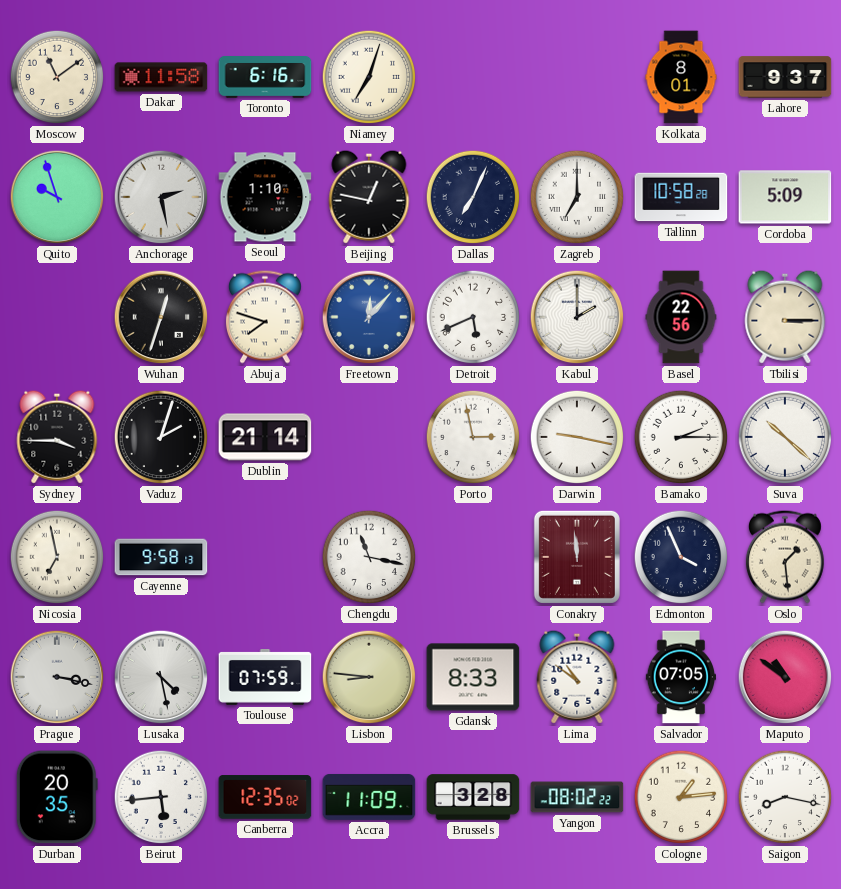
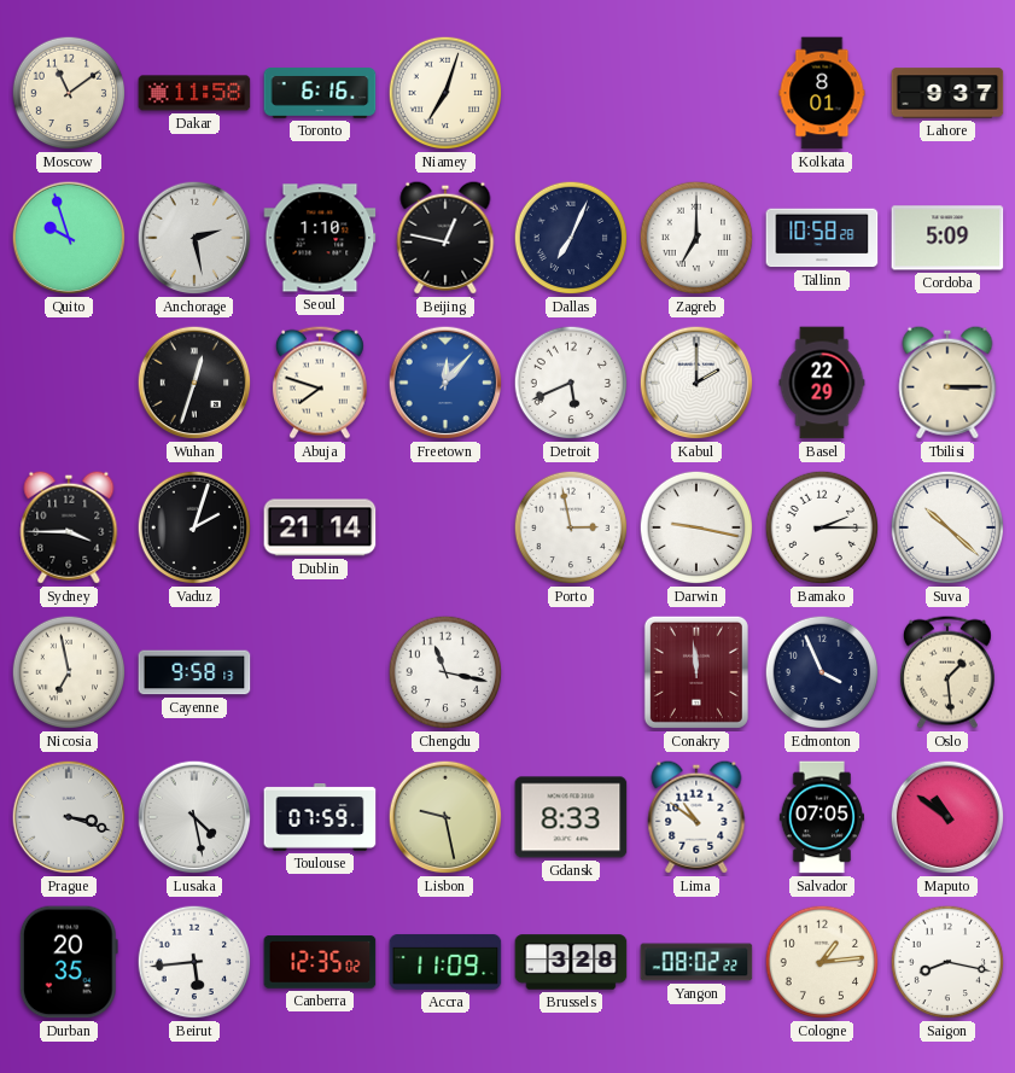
Basel: 22:56 -> 22:29 (822, 383)
Prague: 3:17 -> 3:18 (69, 817)
Lisbon: 8:46 -> 9:28 (445, 817)
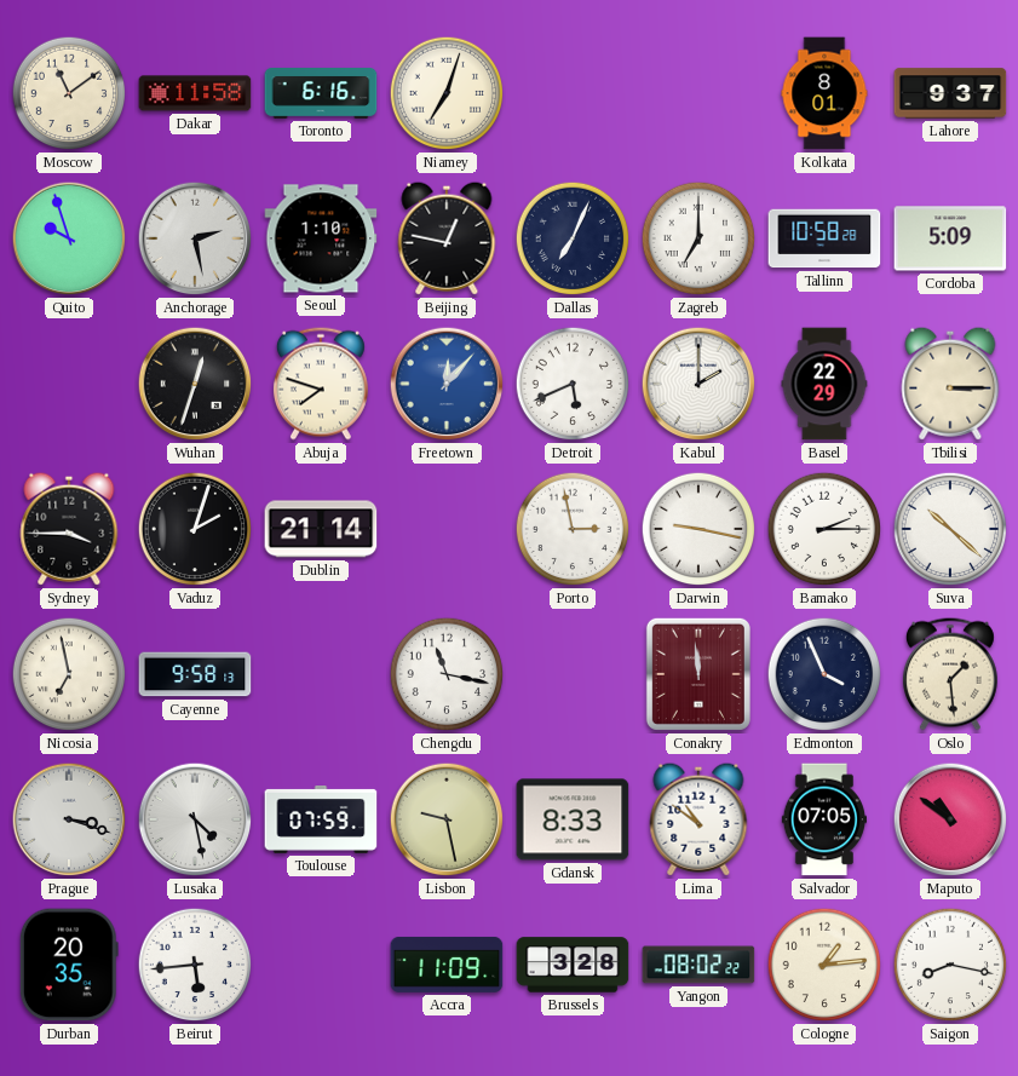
Canberra: 12:35 -> none (320, 962)
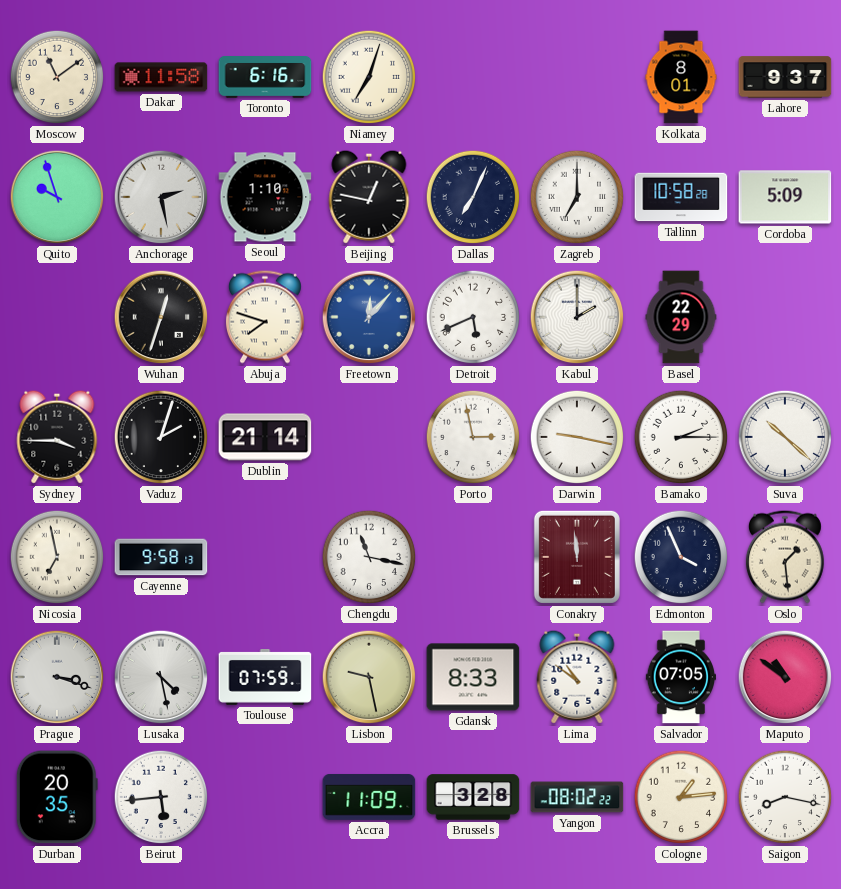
Tbilisi: 3:15 -> none (950, 384)
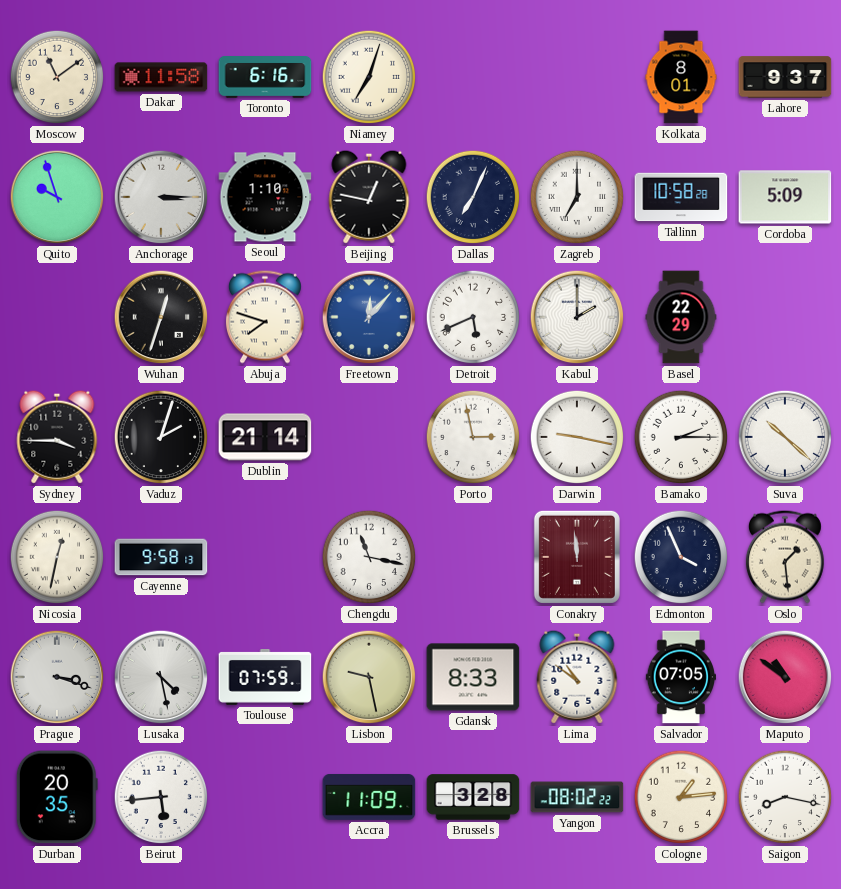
Anchorage: 2:28 -> 3:15 (161, 197)
Nicosia: 6:58 -> 12:32 (57, 557)
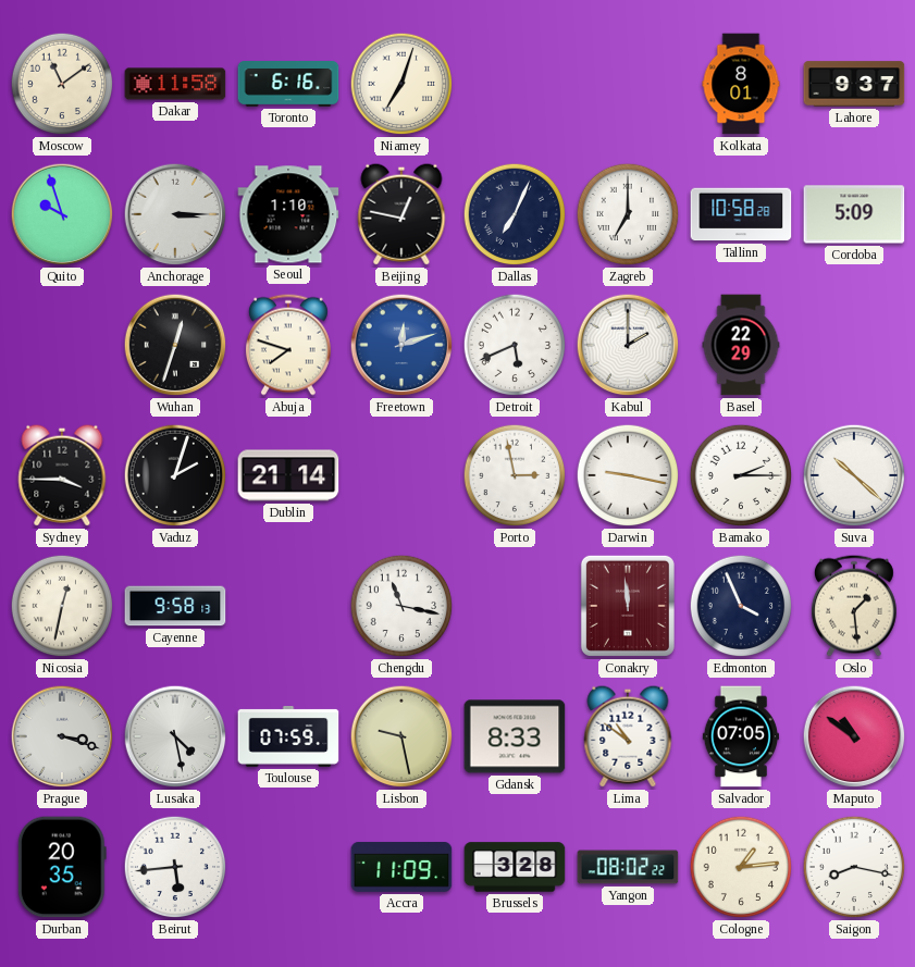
Freetown: 12:07 -> 12:12 (401, 345)
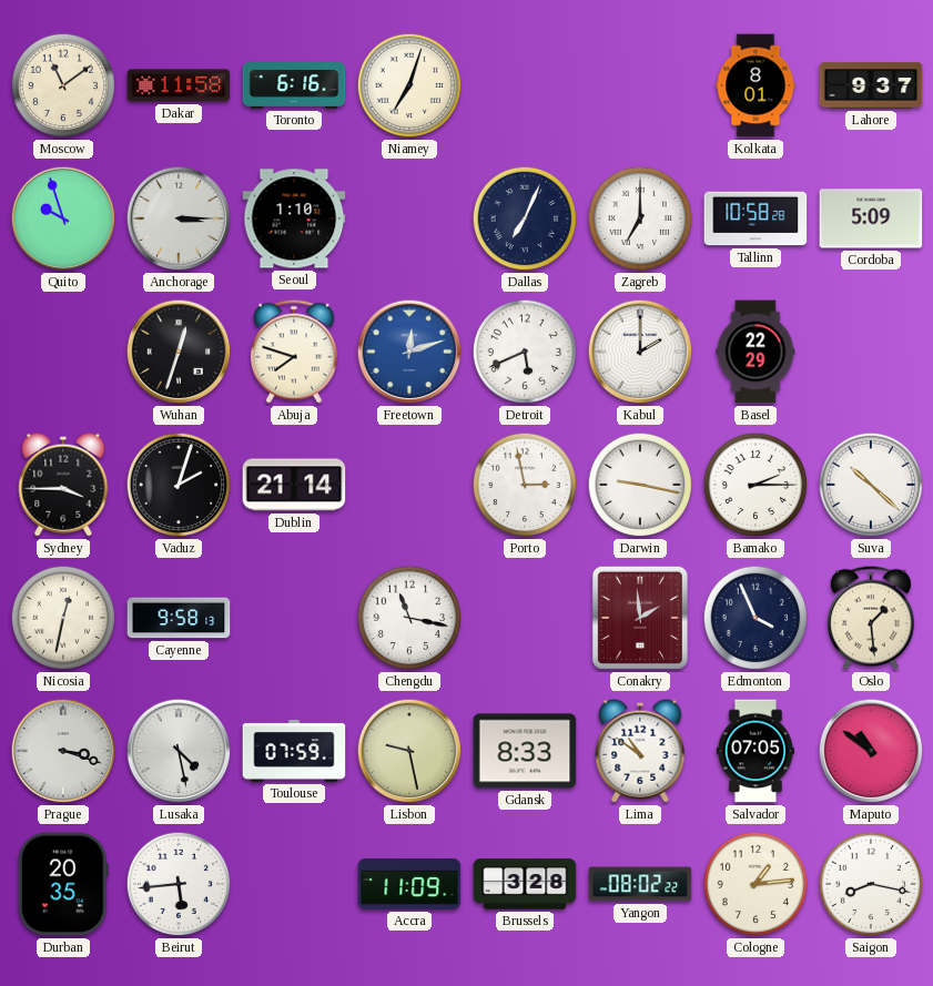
Beijing: 12:47 -> none (401, 214)
Conakry: 11:59 -> 1:59 (640, 618)
